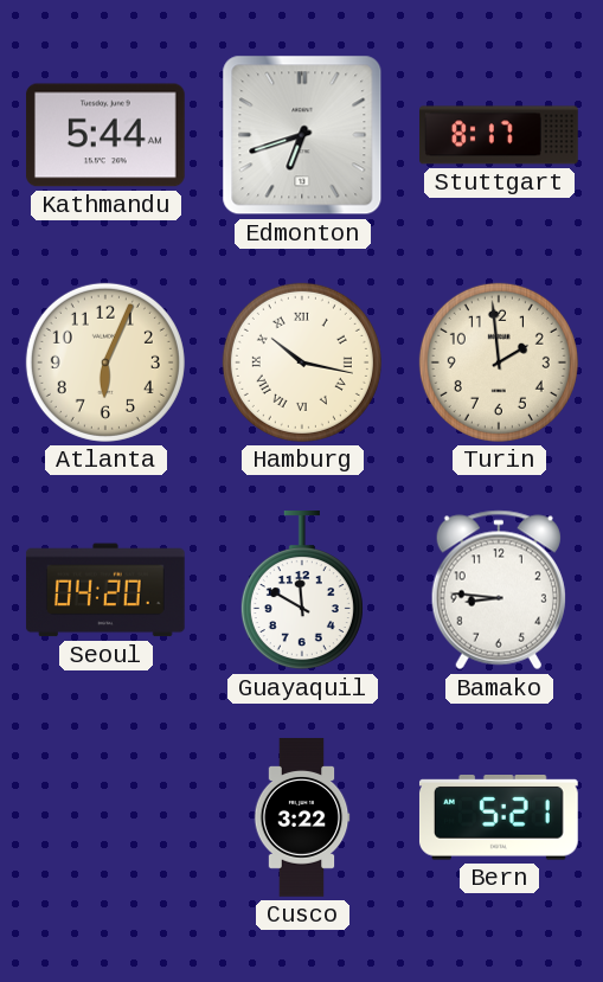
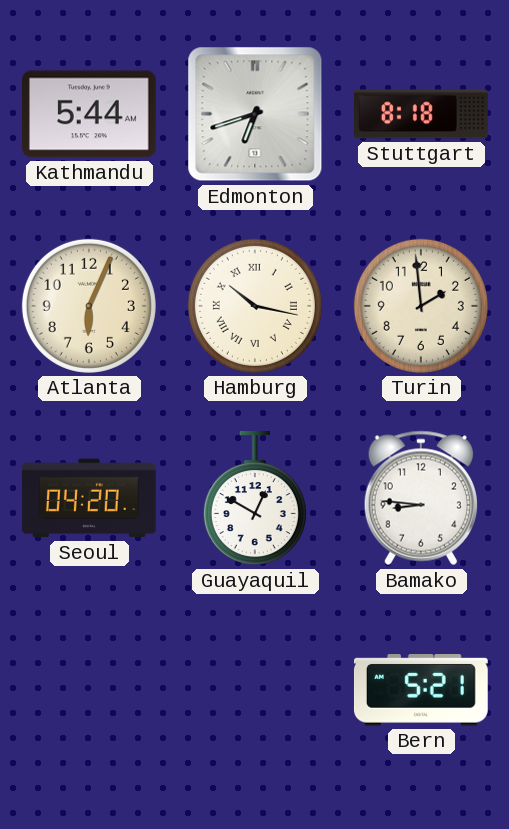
Stuttgart: 8:17 -> 8:18 (422, 114)
Guayaquil: 11:50 -> 12:50 (255, 499)
Cusco: 3:22 -> none (302, 817)
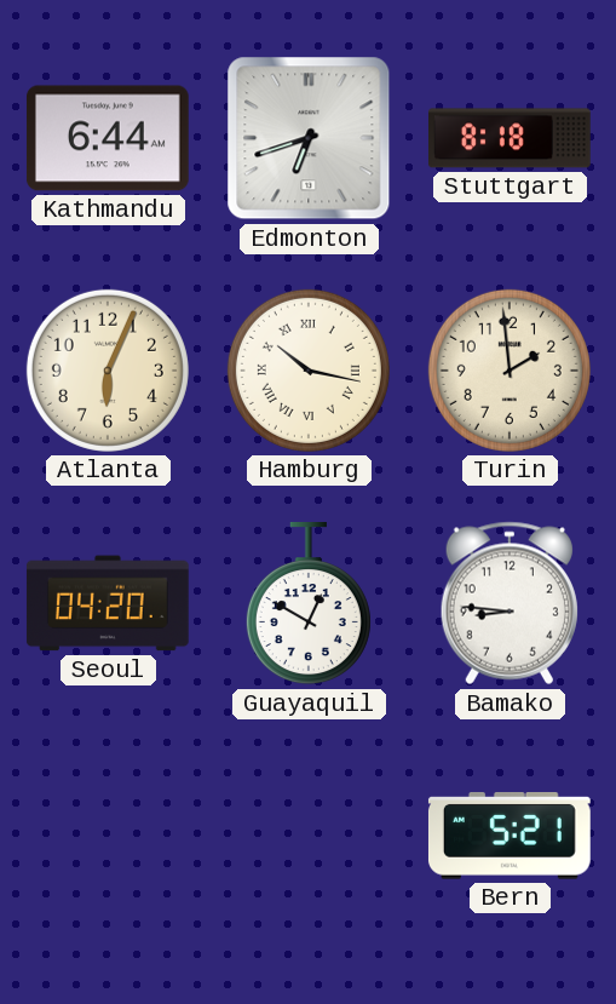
Kathmandu: 5:44 -> 6:44 (108, 138)
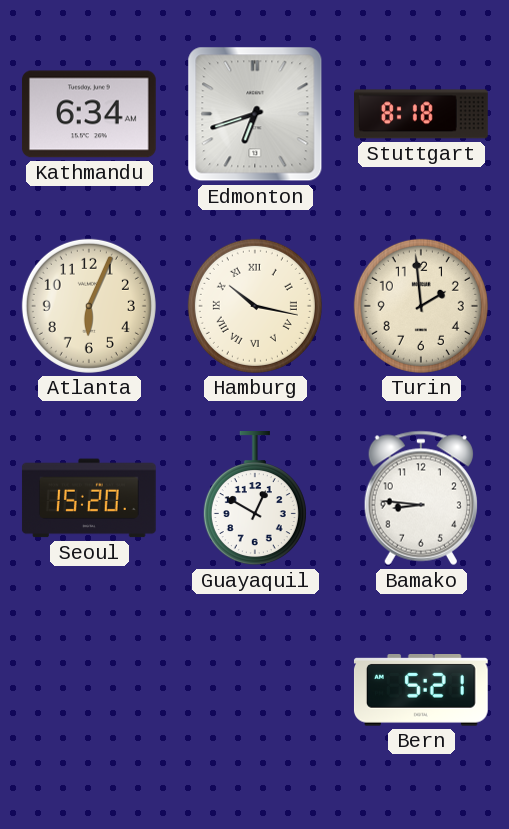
Kathmandu: 6:44 -> 6:34 (89, 114)
Seoul: 04:20 -> 15:20 (89, 498)
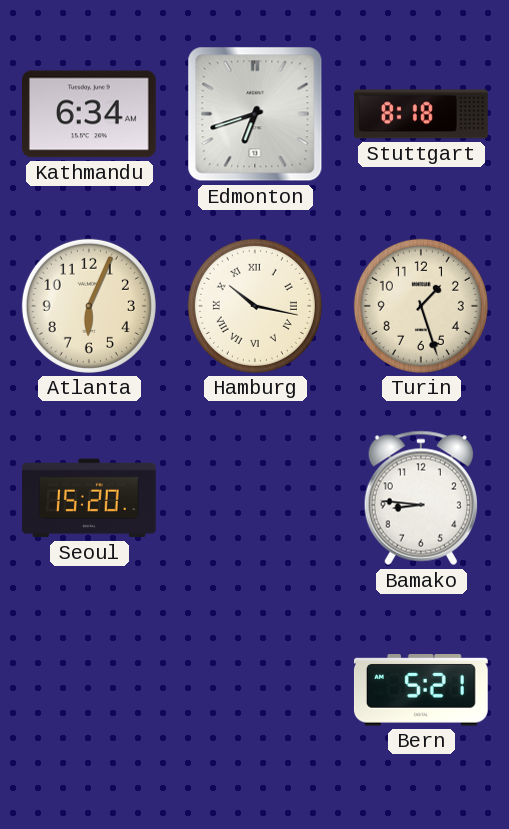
Turin: 1:59 -> 1:27 (421, 306)
Guayaquil: 12:50 -> none (255, 499)
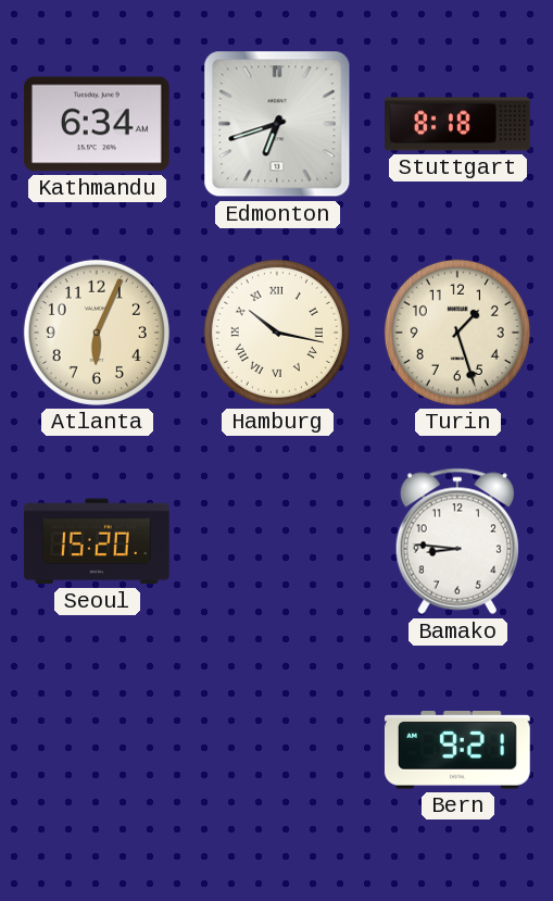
Bern: 5:21 -> 9:21 (457, 750)
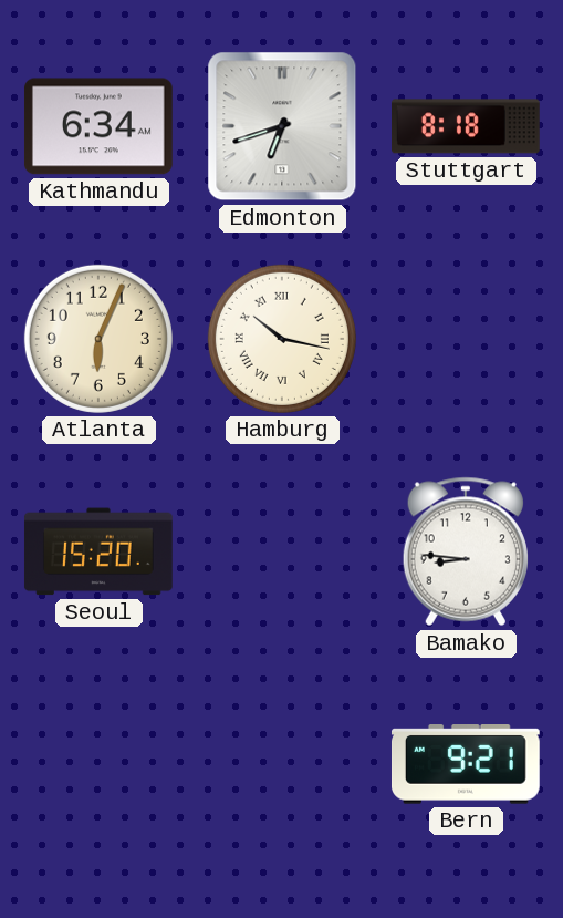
Turin: 1:27 -> none (457, 333)
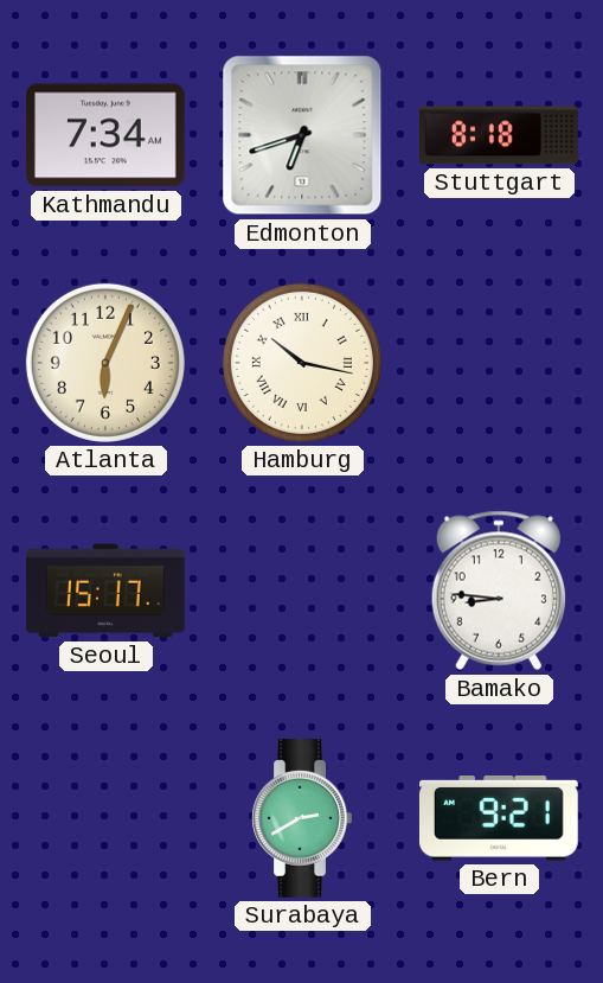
Kathmandu: 6:34 -> 7:34 (105, 135)
Seoul: 15:20 -> 15:17 (105, 591)
Surabaya: none -> 2:40 (302, 819)
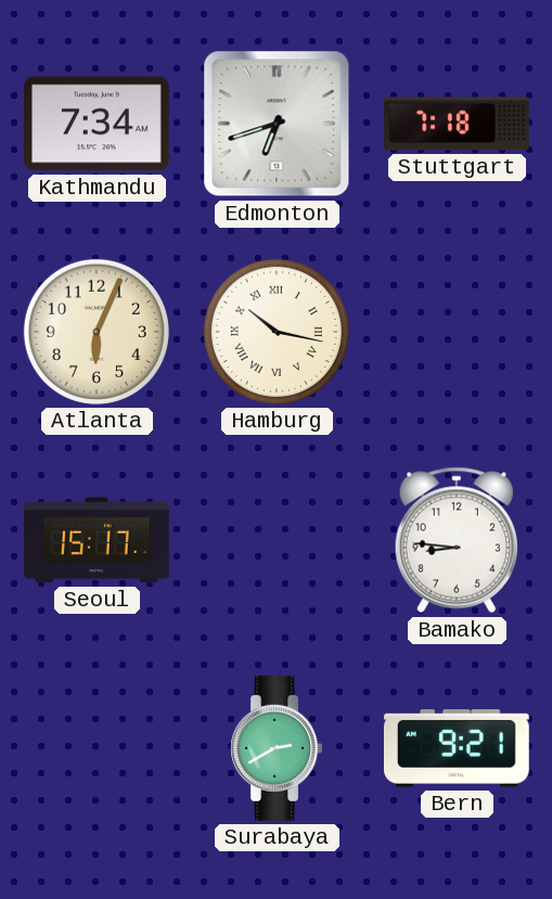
Stuttgart: 8:18 -> 7:18 (458, 124)
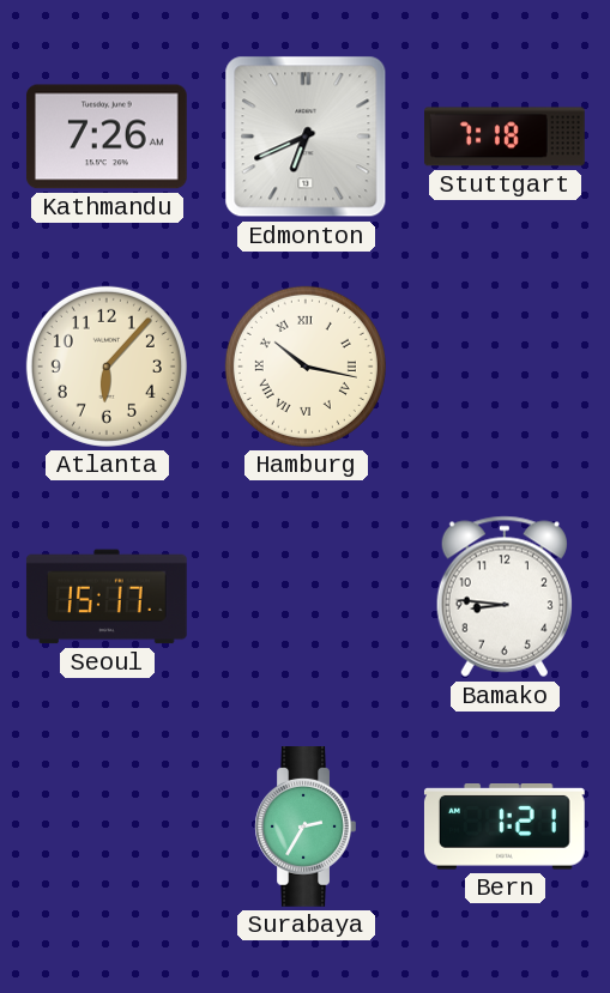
Kathmandu: 7:34 -> 7:26 (107, 137)
Edmonton: 6:42 -> 6:41 (306, 137)
Atlanta: 6:04 -> 6:07 (107, 367)
Surabaya: 2:40 -> 2:35 (306, 828)
Bern: 9:21 -> 1:21 (505, 827)
